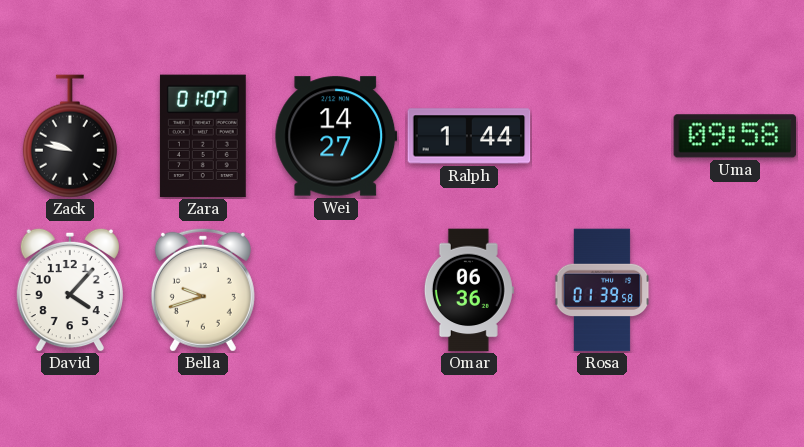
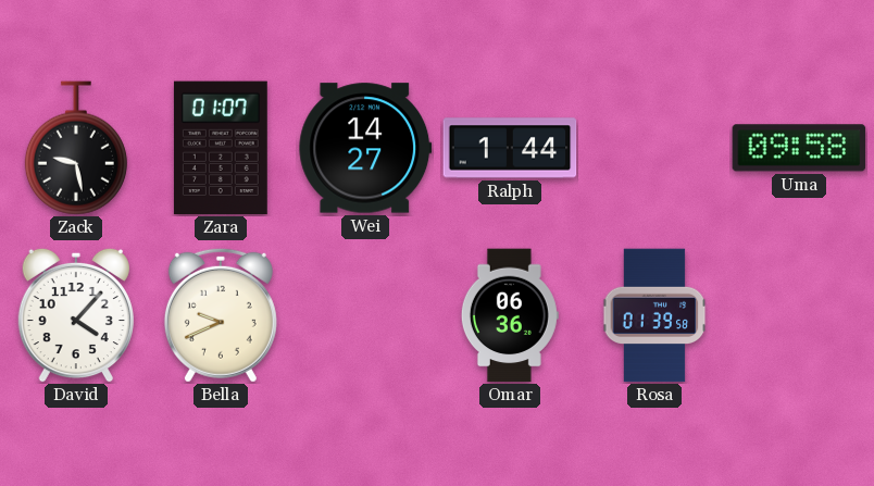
Zack: 9:47 -> 9:28 (76, 148)
Bella: 9:42 -> 9:41 (221, 315)
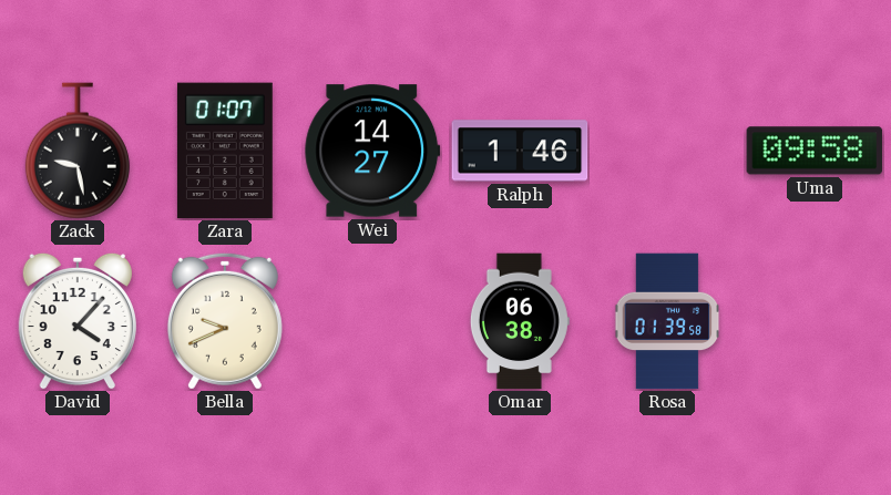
Ralph: 1:44 -> 1:46 (520, 151)
Omar: 06:36 -> 06:38 (520, 321)
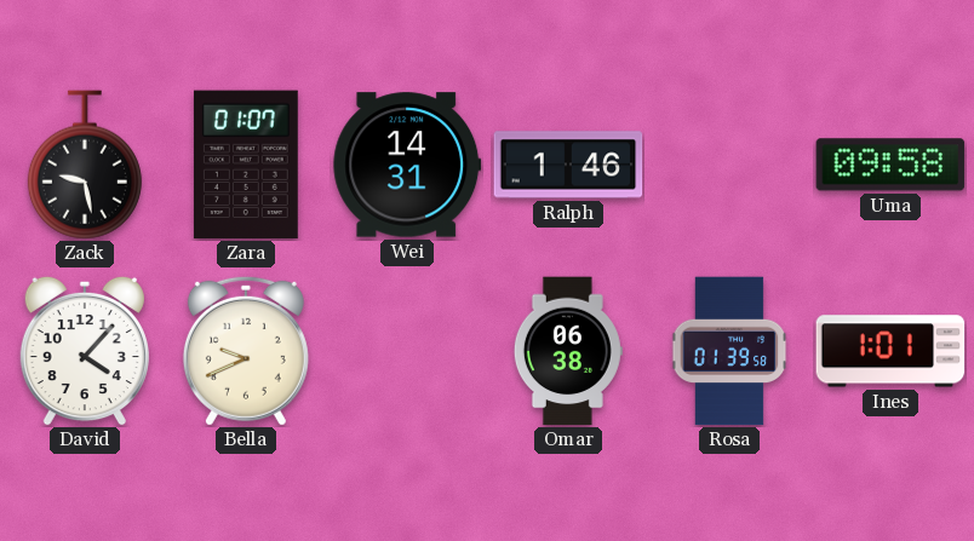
Wei: 14:27 -> 14:31 (407, 165)
Ines: none -> 1:01 (890, 351)
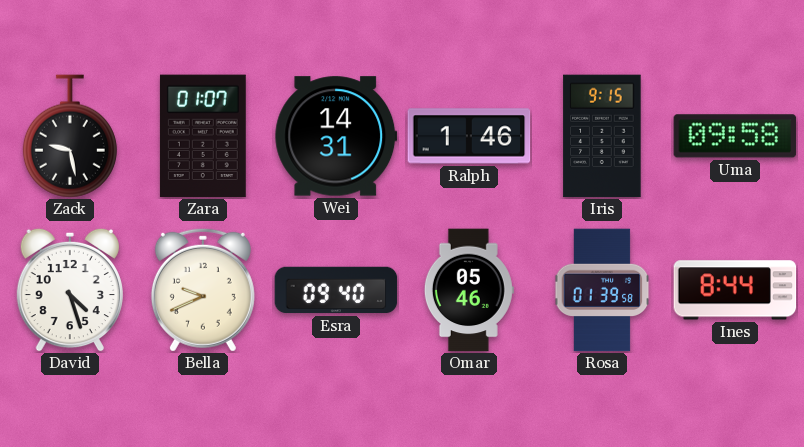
Iris: none -> 9:15 (602, 136)
David: 4:07 -> 4:27 (70, 290)
Esra: none -> 09:40 (336, 290)
Omar: 06:38 -> 05:46 (469, 290)
Ines: 1:01 -> 8:44 (735, 290)
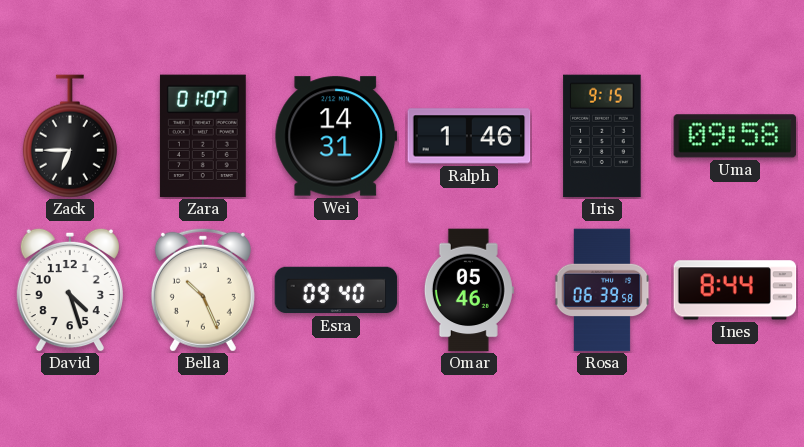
Zack: 9:28 -> 6:45 (70, 136)
Bella: 9:41 -> 10:26 (203, 290)
Rosa: 01:39 -> 06:39 (602, 290)
